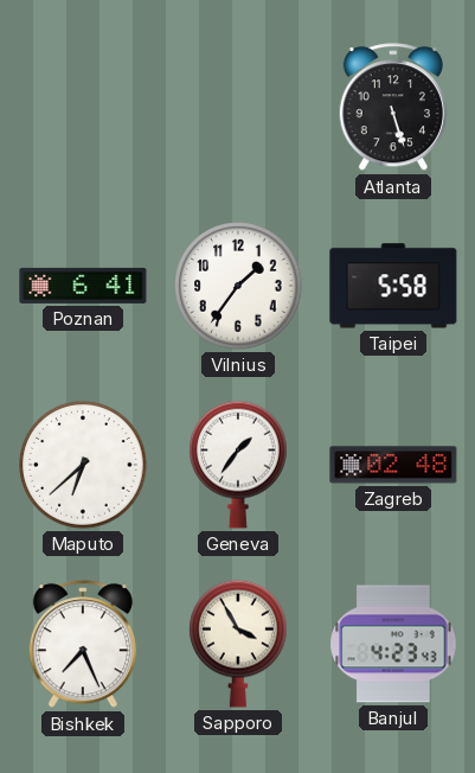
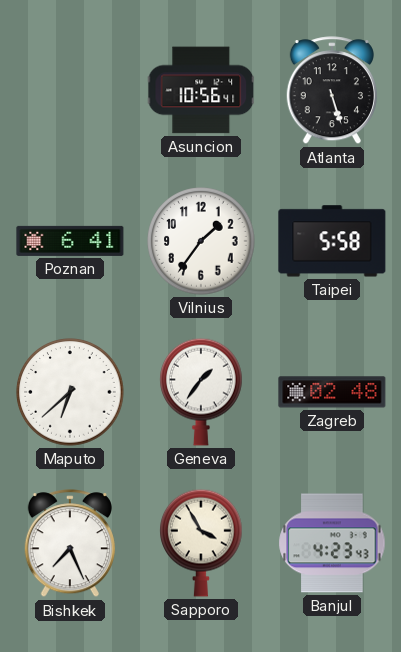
Asuncion: none -> 10:56 (201, 90)
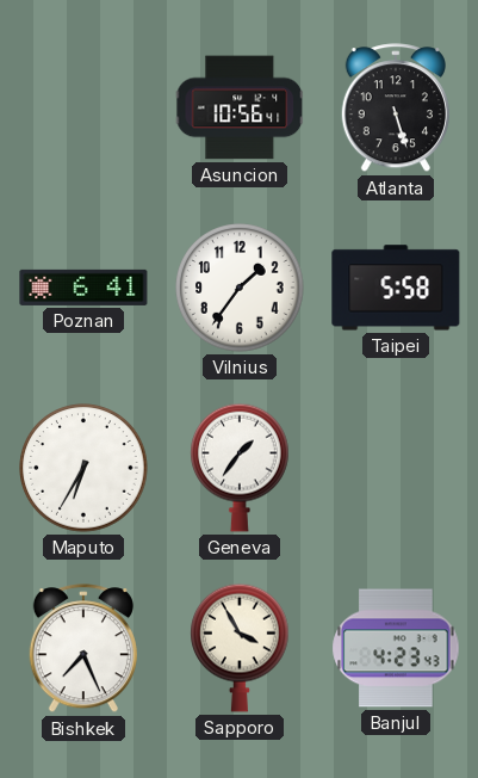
Maputo: 6:38 -> 6:35 (83, 468)
Zagreb: 02:48 -> none (332, 392)
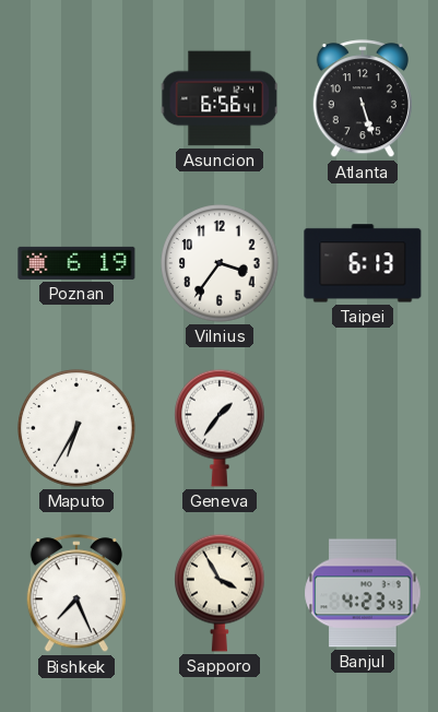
Asuncion: 10:56 -> 6:56 (220, 98)
Poznan: 6:41 -> 6:19 (76, 263)
Vilnius: 1:36 -> 3:36 (220, 263)
Taipei: 5:58 -> 6:13 (363, 263)
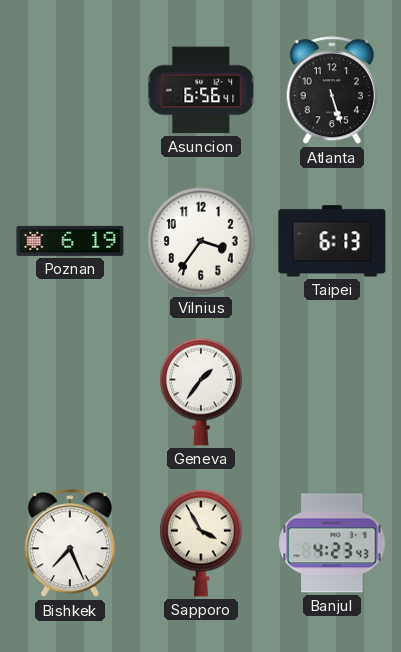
Maputo: 6:35 -> none (76, 428)
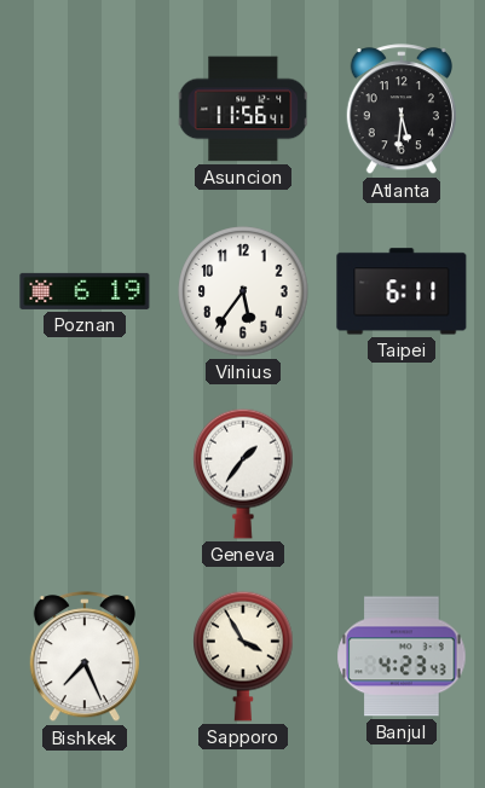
Asuncion: 6:56 -> 11:56 (243, 109)
Atlanta: 5:27 -> 5:31 (402, 110)
Vilnius: 3:36 -> 5:36 (243, 291)
Taipei: 6:13 -> 6:11 (402, 291)
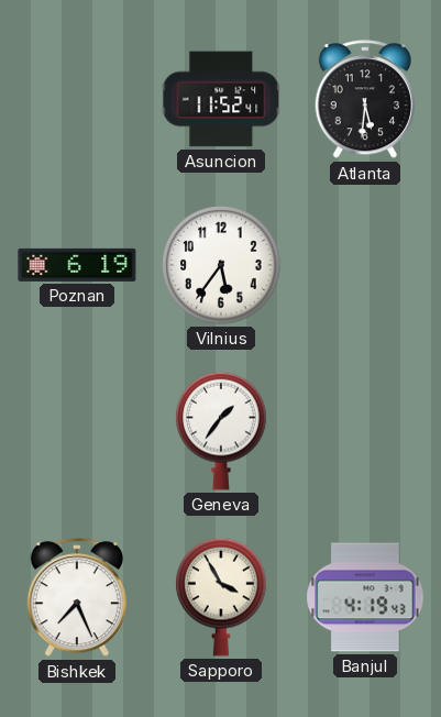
Asuncion: 11:56 -> 11:52 (221, 99)
Taipei: 6:11 -> none (402, 291)
Banjul: 4:23 -> 4:19 (365, 597)
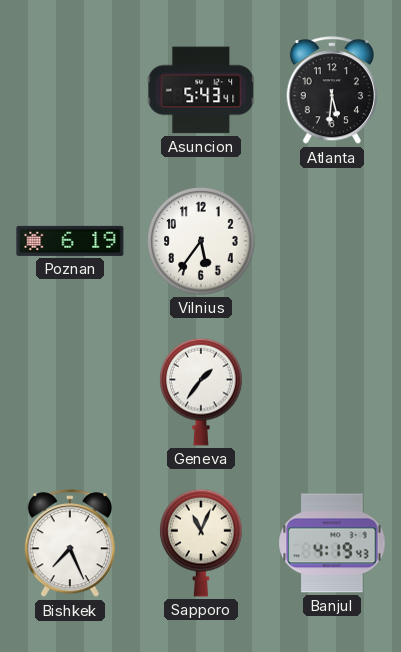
Asuncion: 11:52 -> 5:43 (201, 90)
Sapporo: 3:55 -> 11:04 (202, 543)
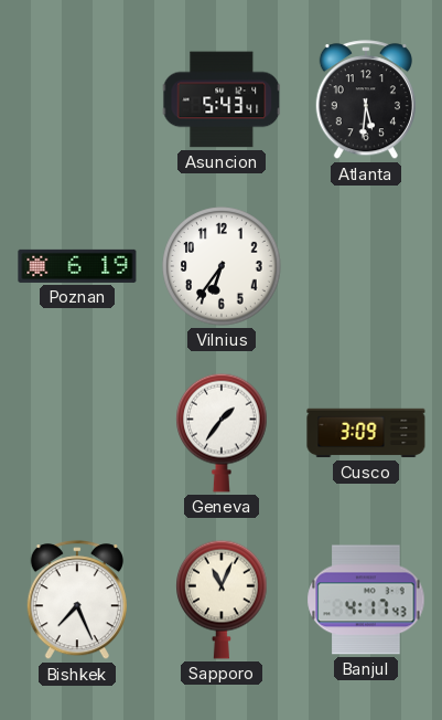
Vilnius: 5:36 -> 6:36 (222, 266)
Cusco: none -> 3:09 (366, 433)
Banjul: 4:19 -> 4:17 (366, 600)
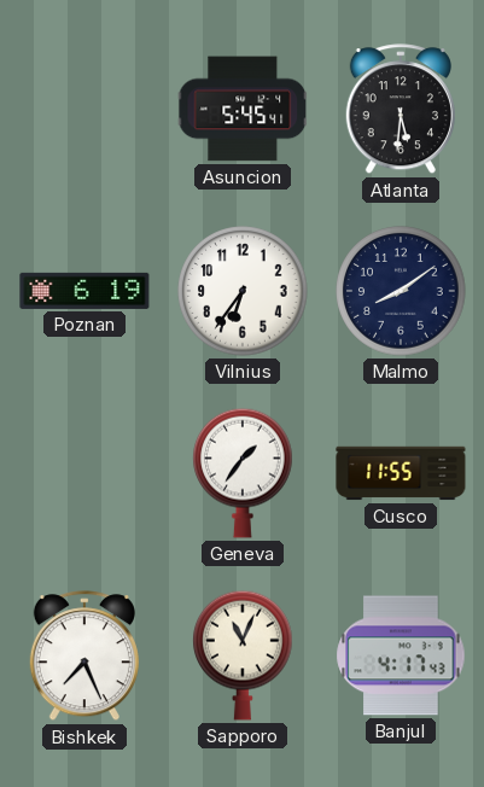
Asuncion: 5:43 -> 5:45 (243, 109)
Malmo: none -> 8:09 (401, 291)
Cusco: 3:09 -> 11:55 (401, 473)
